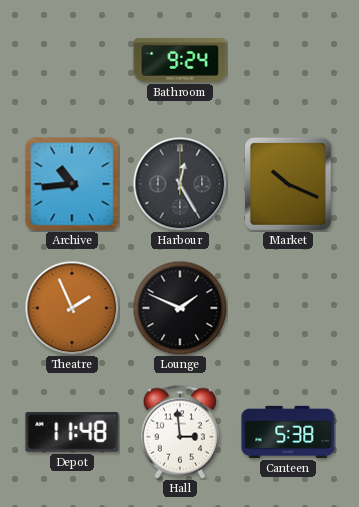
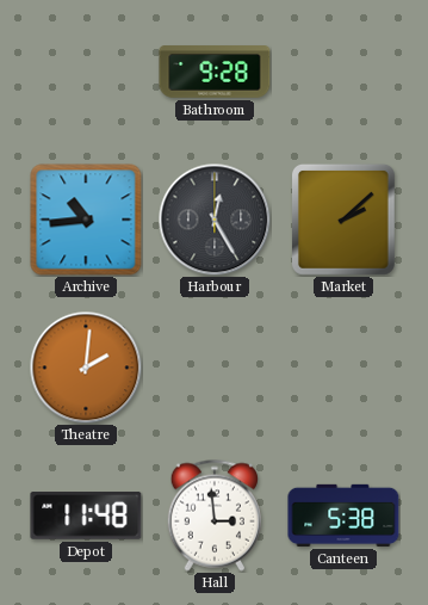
Bathroom: 9:24 -> 9:28 (215, 72)
Market: 10:19 -> 2:08 (343, 220)
Theatre: 1:56 -> 2:01 (86, 368)
Lounge: 1:49 -> none (180, 308)
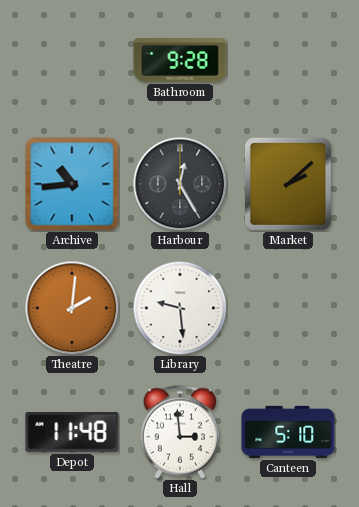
Library: none -> 9:29 (180, 308)
Canteen: 5:38 -> 5:10 (288, 432)
